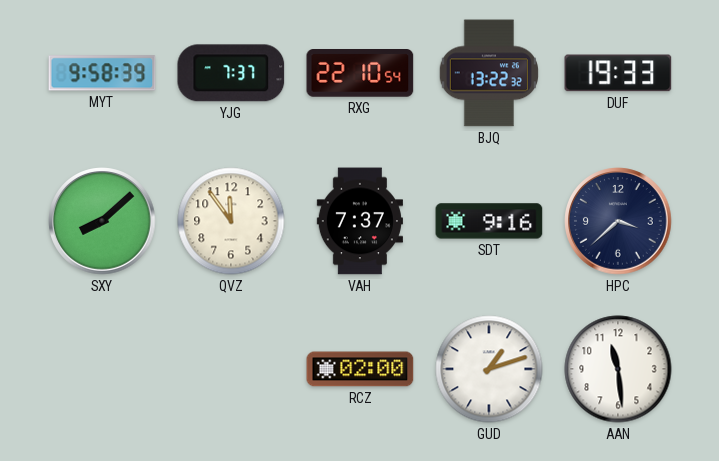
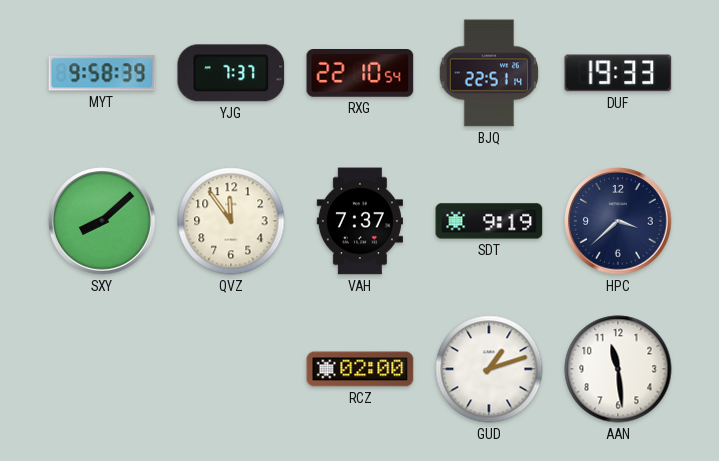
BJQ: 13:22 -> 22:51 (489, 73)
SDT: 9:16 -> 9:19 (489, 221)
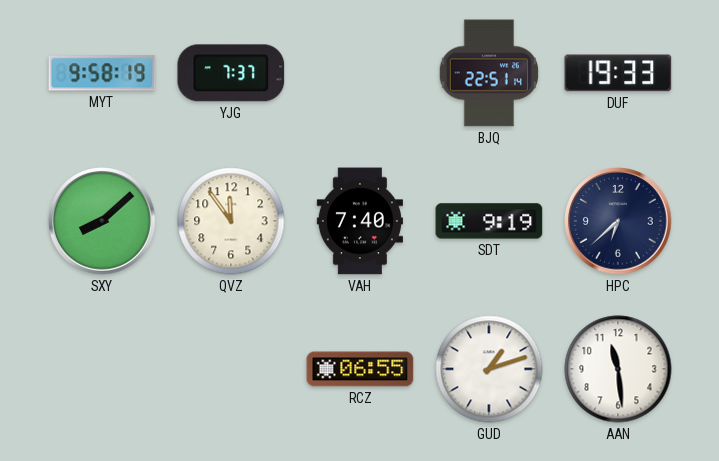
MYT: 9:58:39 -> 9:58:19 (102, 73)
RXG: 22:10 -> none (360, 73)
VAH: 7:37 -> 7:40 (360, 221)
HPC: 3:38 -> 6:38 (618, 221)
RCZ: 02:00 -> 06:55 (360, 369)
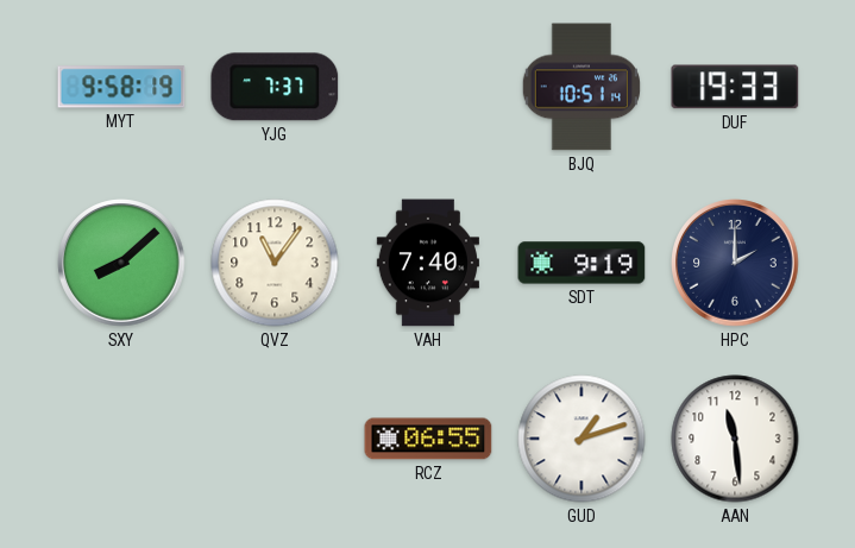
BJQ: 22:51 -> 10:51 (581, 87)
QVZ: 11:54 -> 11:06 (275, 263)
HPC: 6:38 -> 2:00 (735, 263)
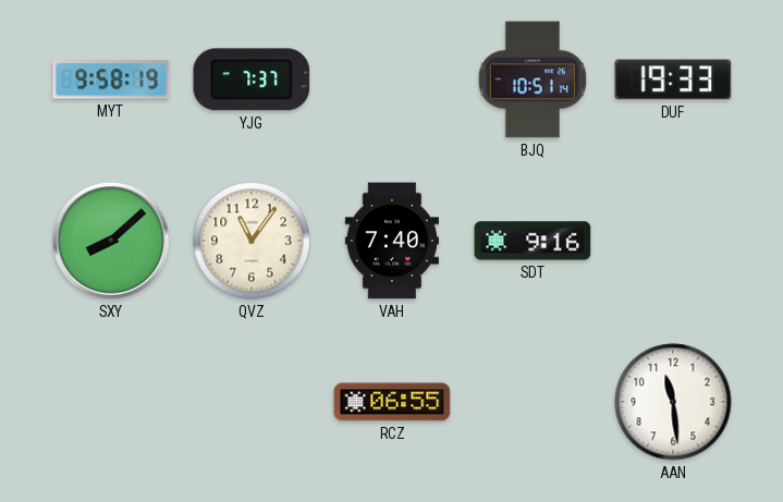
SDT: 9:19 -> 9:16 (533, 241)
HPC: 2:00 -> none (735, 263)
GUD: 1:12 -> none (581, 439)
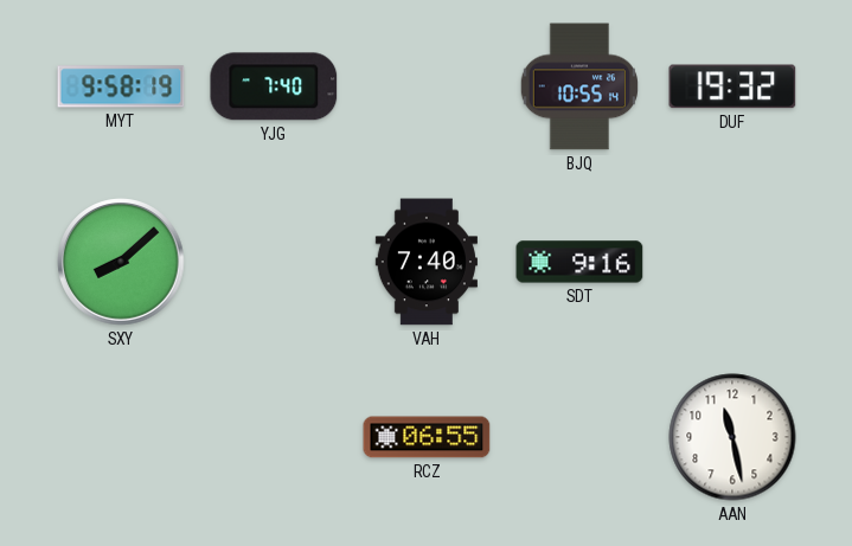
YJG: 7:37 -> 7:40 (274, 86)
BJQ: 10:51 -> 10:55 (579, 86)
DUF: 19:33 -> 19:32 (732, 86)
QVZ: 11:06 -> none (252, 241)
AAN: 11:29 -> 11:28 (732, 437)
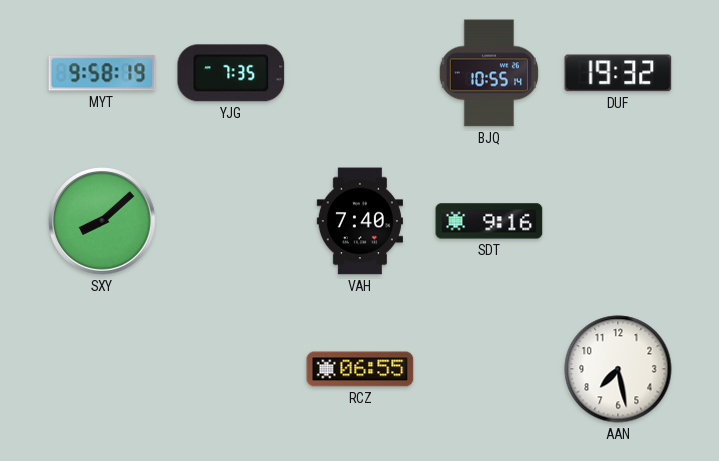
YJG: 7:40 -> 7:35 (231, 73)
AAN: 11:28 -> 7:28 (618, 369)
